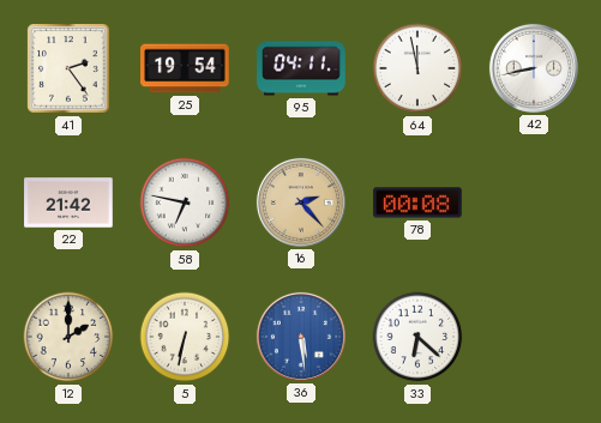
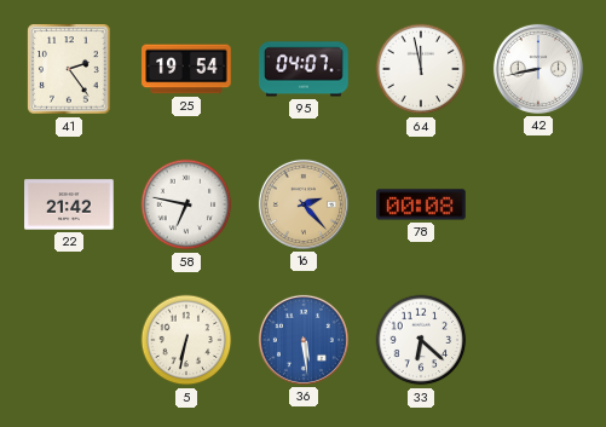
95: 04:11 -> 04:07 (304, 69)
12: 2:00 -> none (68, 337)
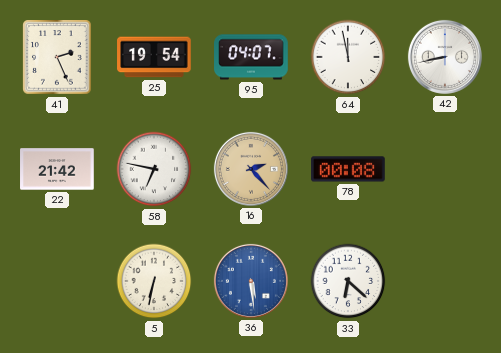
41: 2:24 -> 2:26 (57, 57)
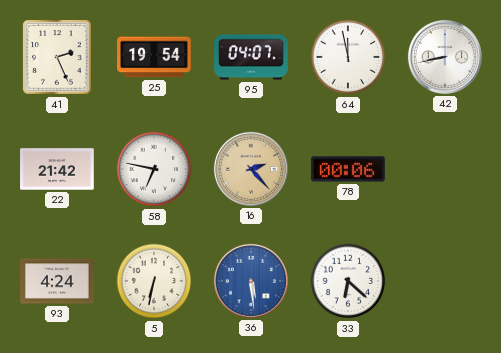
78: 00:08 -> 00:06 (348, 169)
93: none -> 4:24 (57, 281)
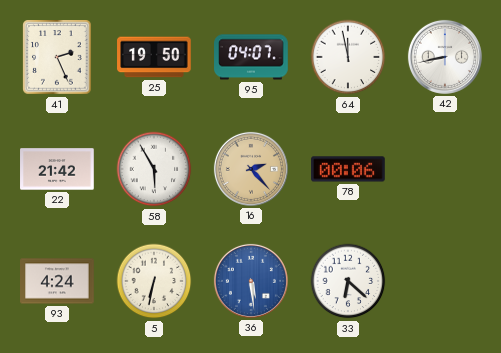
25: 19:54 -> 19:50 (154, 57)
58: 6:47 -> 5:55 (154, 169)
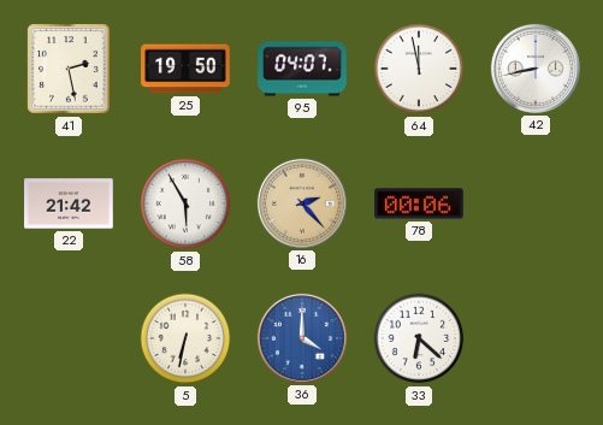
41: 2:26 -> 2:28 (69, 69)
93: 4:24 -> none (57, 281)
36: 5:29 -> 4:00 (302, 338)
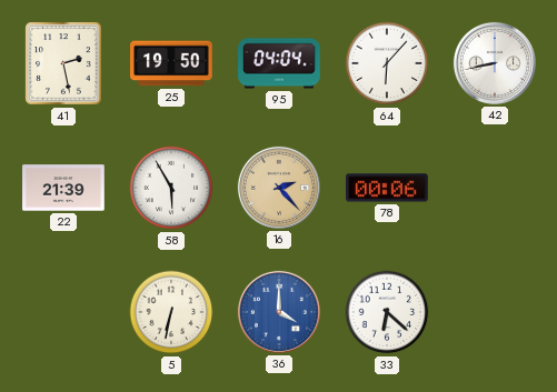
95: 04:07 -> 04:04 (279, 63)
64: 11:58 -> 6:07 (387, 63)
22: 21:42 -> 21:39 (63, 188)
